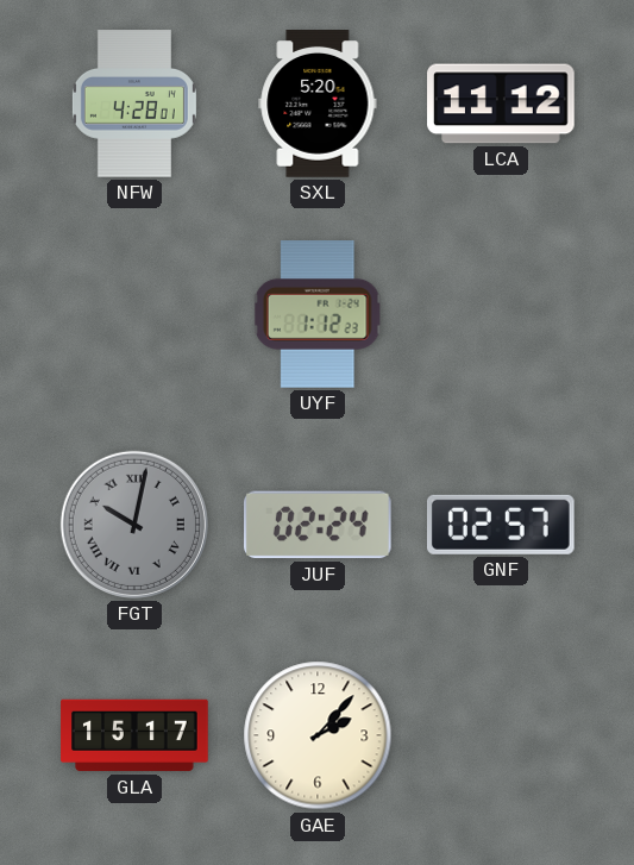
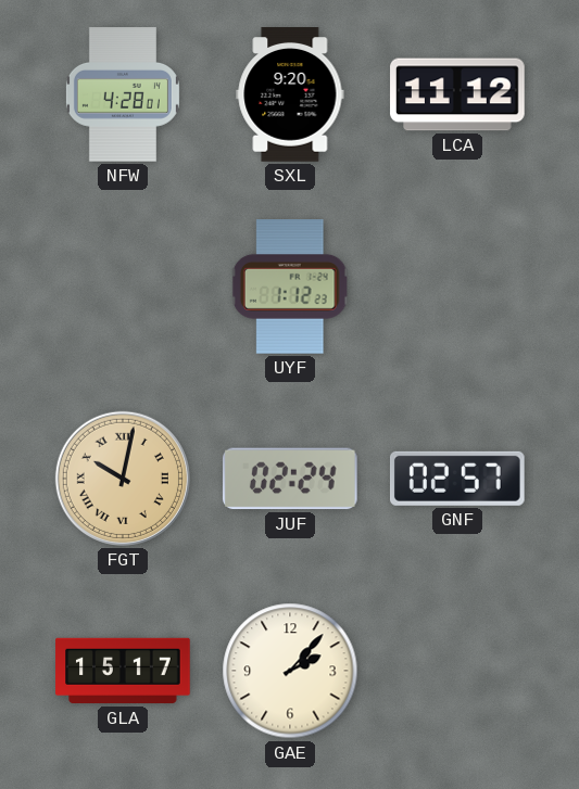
SXL: 5:20 -> 9:20 (290, 96)
FGT dial: grey -> champagne (123, 479)
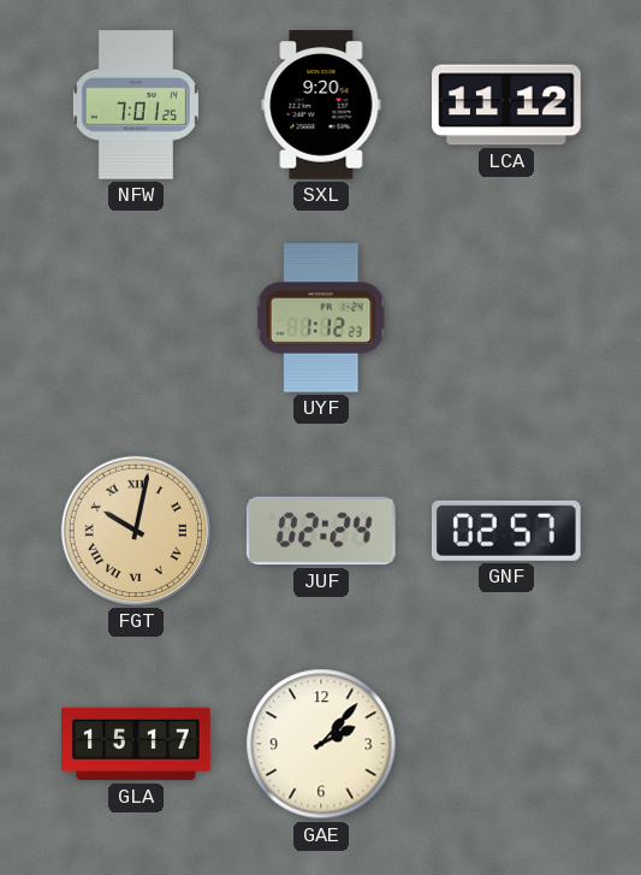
NFW: 4:28 -> 7:01 (136, 105)
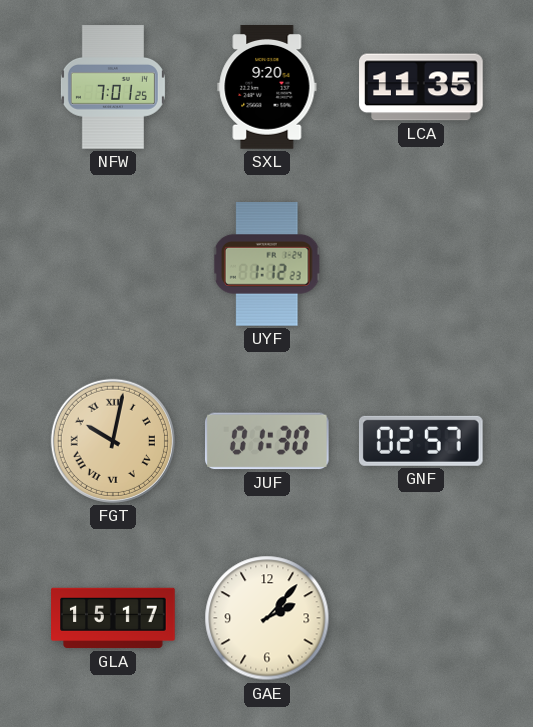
LCA: 11:12 -> 11:35 (421, 87)
JUF: 02:24 -> 01:30 (267, 441)
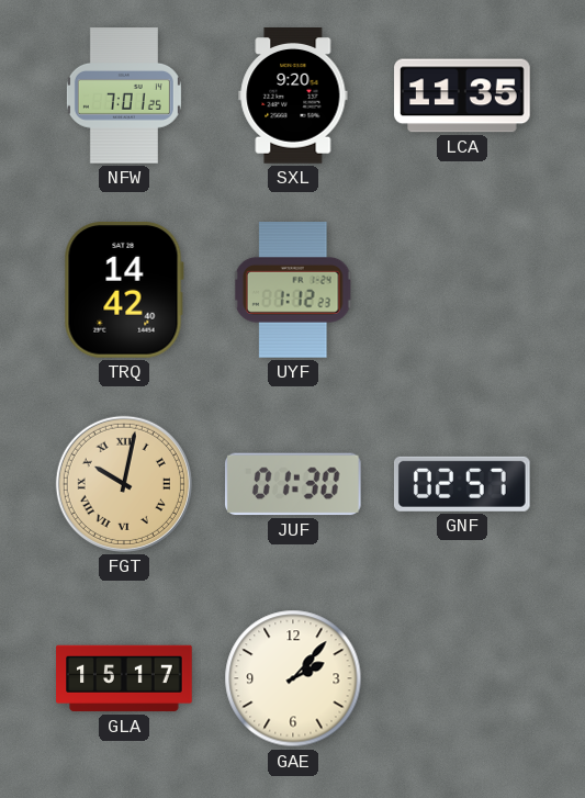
TRQ: none -> 14:42 (124, 290)
